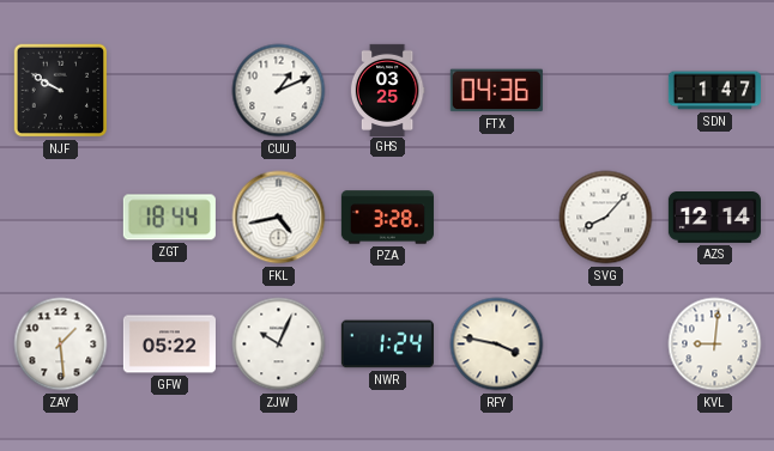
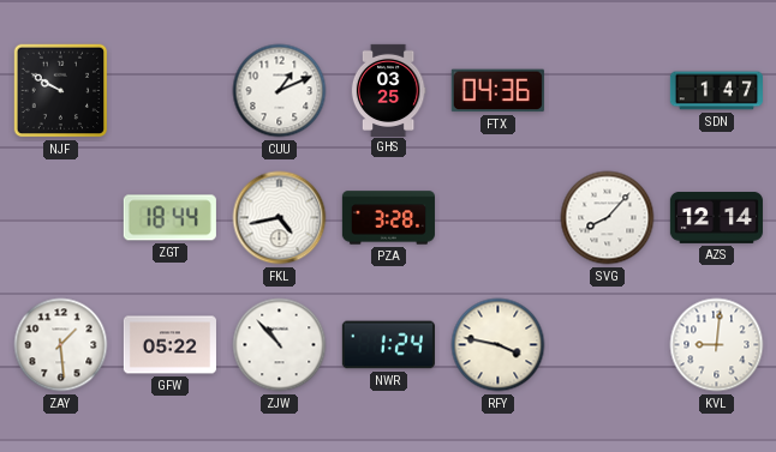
ZJW: 10:04 -> 10:53 (280, 345)
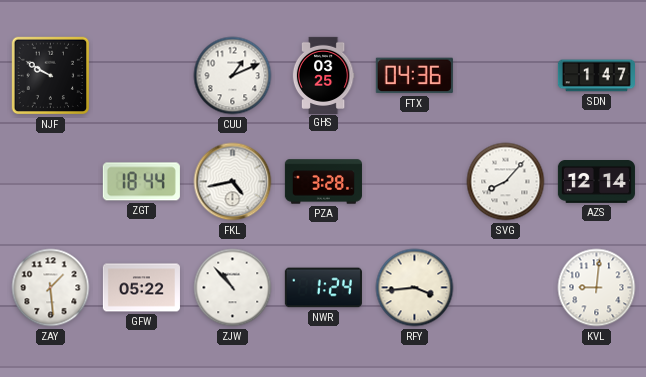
RFY: 3:47 -> 3:44 (415, 288)
